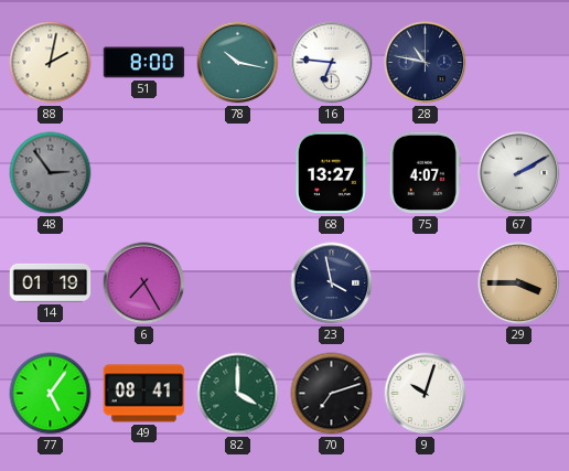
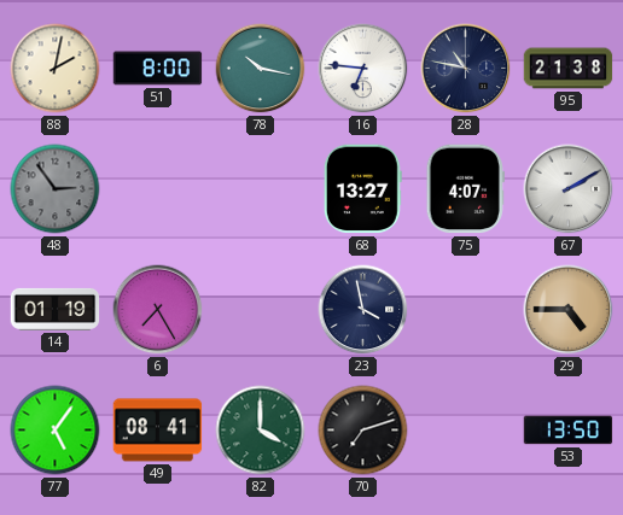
95: none -> 21:38 (569, 69)
29: 3:45 -> 4:45 (569, 310)
9: 10:03 -> none (426, 394)
53: none -> 13:50 (569, 431)
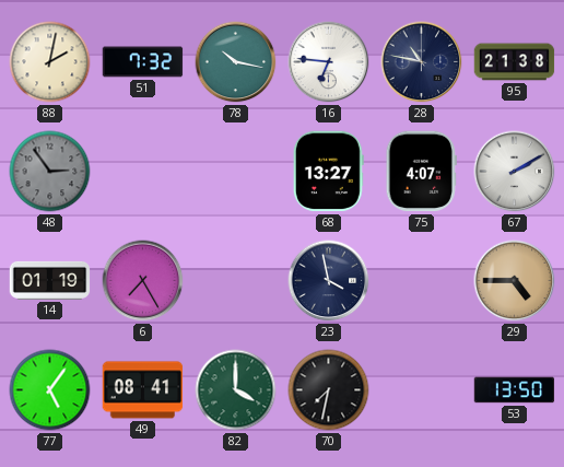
51: 8:00 -> 7:32 (143, 62)
70: 7:12 -> 7:32 (329, 390)
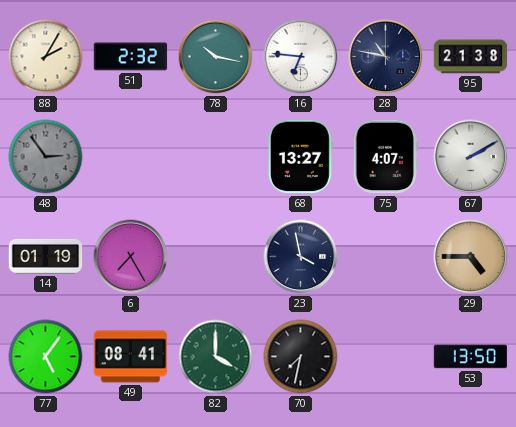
88: 2:02 -> 2:05 (46, 57)
51: 7:32 -> 2:32 (131, 57)
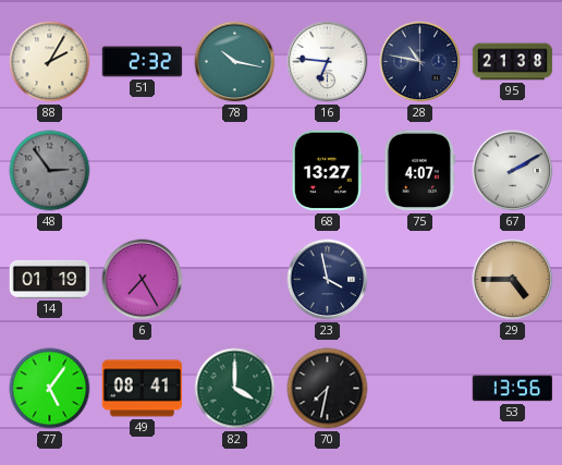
53: 13:50 -> 13:56 (513, 389)
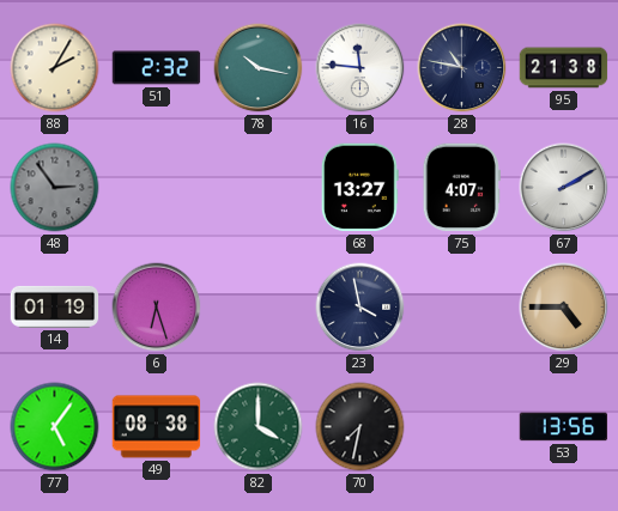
16: 6:46 -> 11:46 (360, 68)
6: 7:25 -> 6:27 (157, 308)
49: 08:41 -> 08:38 (157, 427)
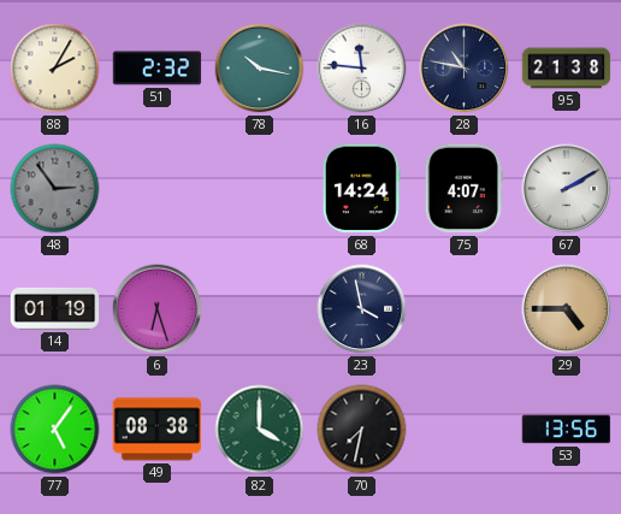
68: 13:27 -> 14:24 (361, 189)
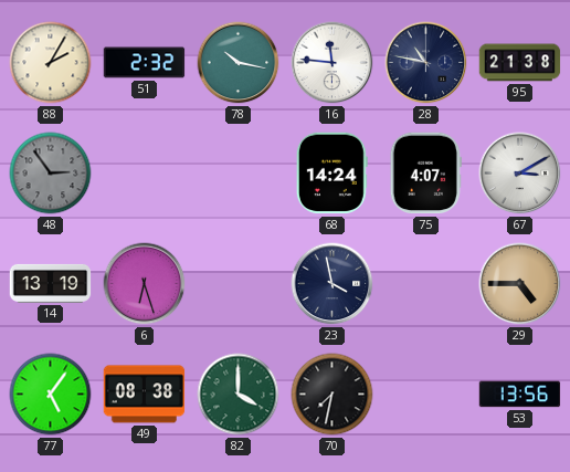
67: 2:10 -> 3:10 (520, 174)
14: 01:19 -> 13:19 (51, 283)
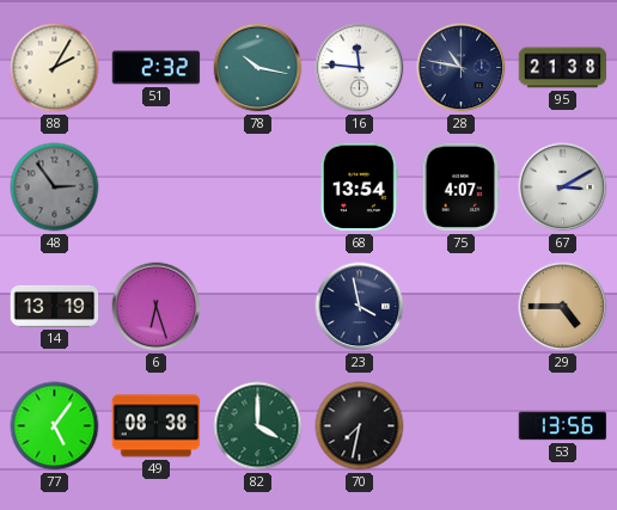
68: 14:24 -> 13:54 (359, 188)
